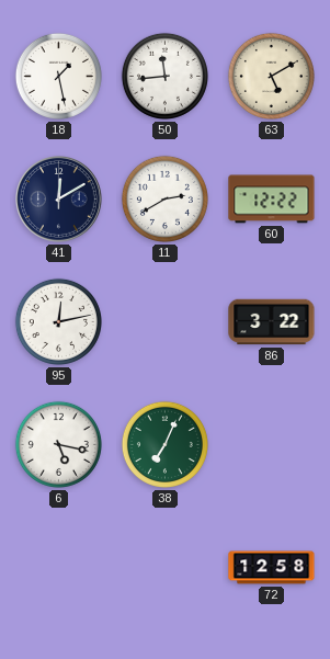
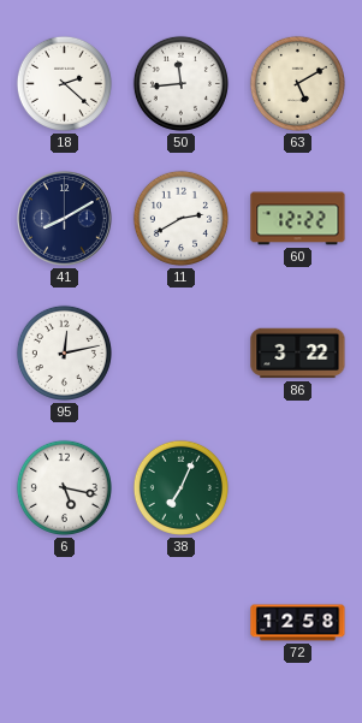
18: 1:28 -> 2:22 (64, 83)
41: 12:10 -> 8:10 (65, 219)
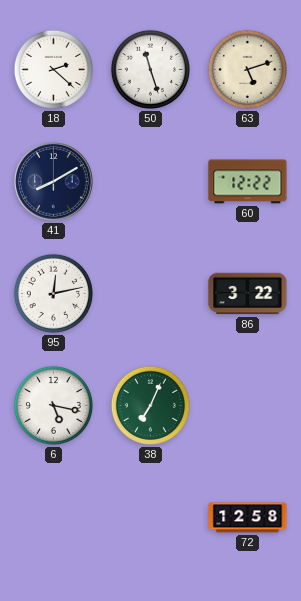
50: 11:44 -> 11:27 (150, 69)
63: 5:10 -> 5:12 (247, 69)
11: 2:40 -> none (180, 218)
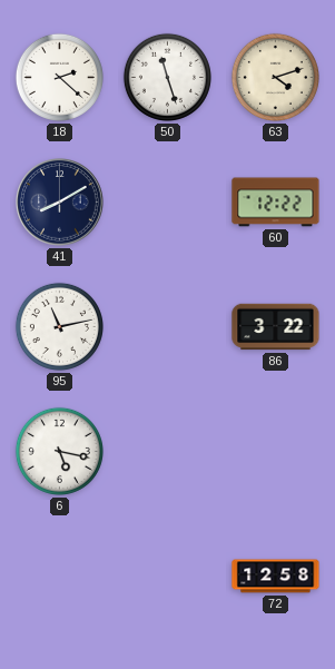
63: 5:12 -> 4:12 (275, 77)
95: 12:13 -> 11:13 (59, 326)
38: 7:04 -> none (150, 405)
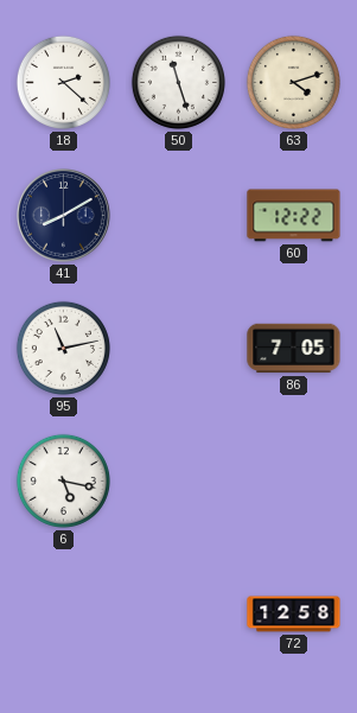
86: 3:22 -> 7:05 (294, 349)
